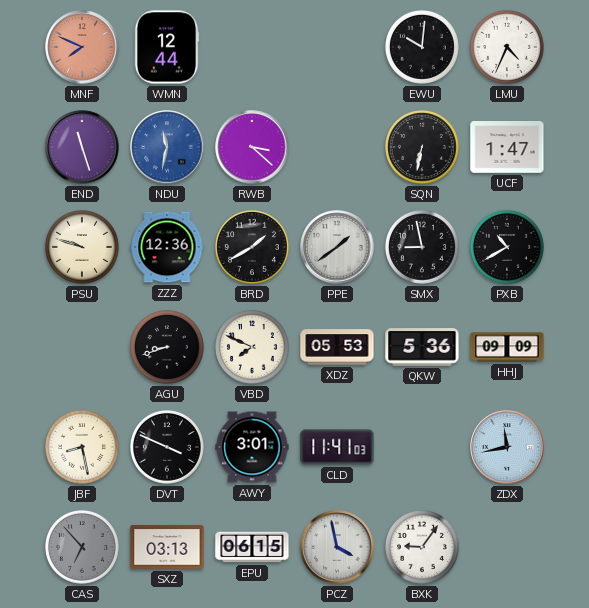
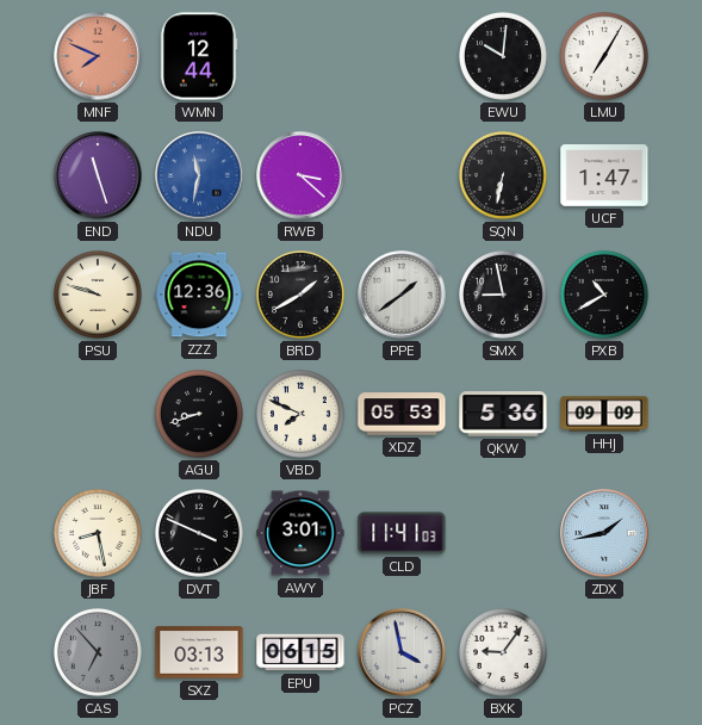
LMU: 4:34 -> 7:05 (604, 56)
ZDX: 11:43 -> 1:43 (604, 533)
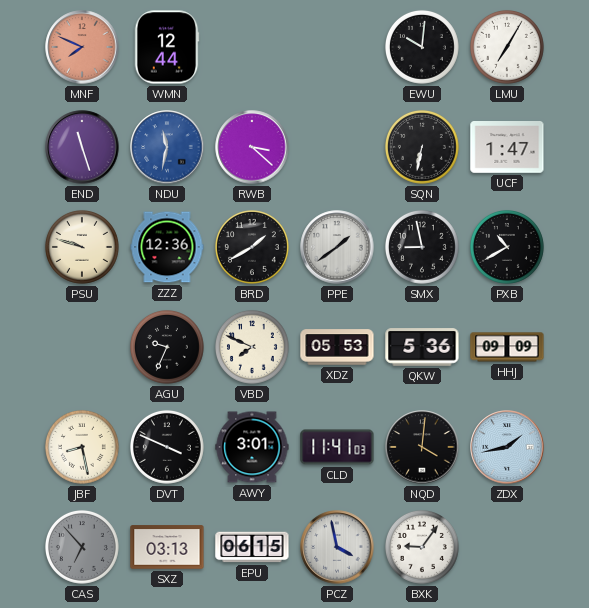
AGU: 8:42 -> 9:34 (167, 347)
NQD: none -> 4:01 (422, 447)
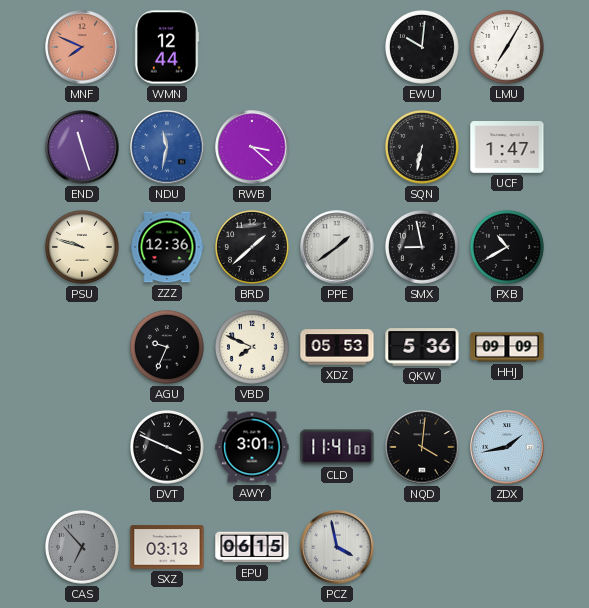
BRD: 1:40 -> 1:38 (252, 247)
JBF: 8:28 -> none (82, 447)
BXK: 9:06 -> none (422, 547)
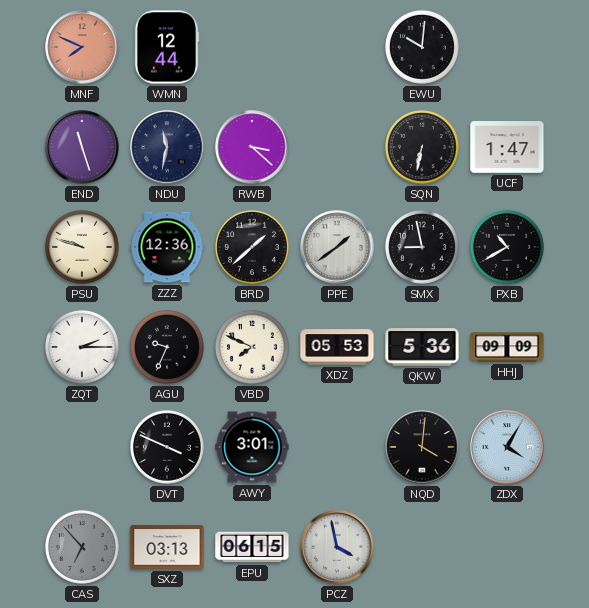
LMU: 7:05 -> none (507, 47)
NDU dial: blue -> navy (167, 147)
ZQT: none -> 2:15 (82, 347)
CLD: 11:41 -> none (337, 447)
ZDX: 1:43 -> 4:05 (507, 447)
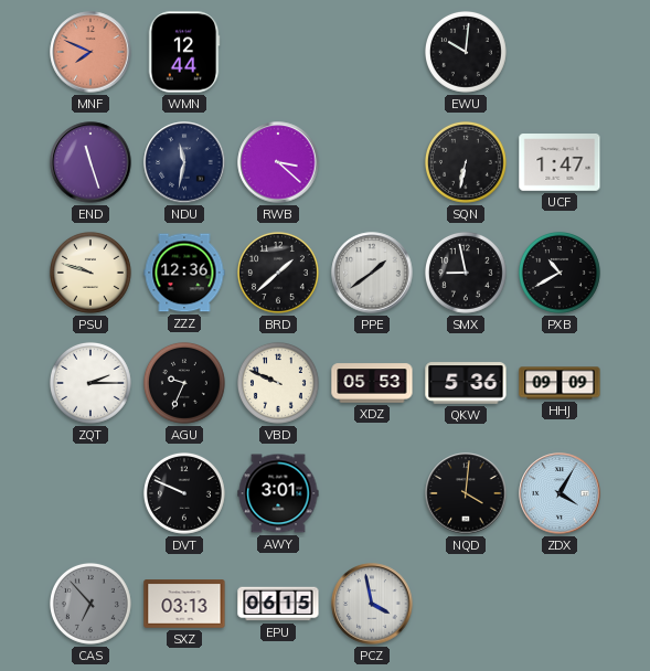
VBD: 7:49 -> 9:49 (278, 383)
DVT: 3:49 -> 9:49 (184, 493)
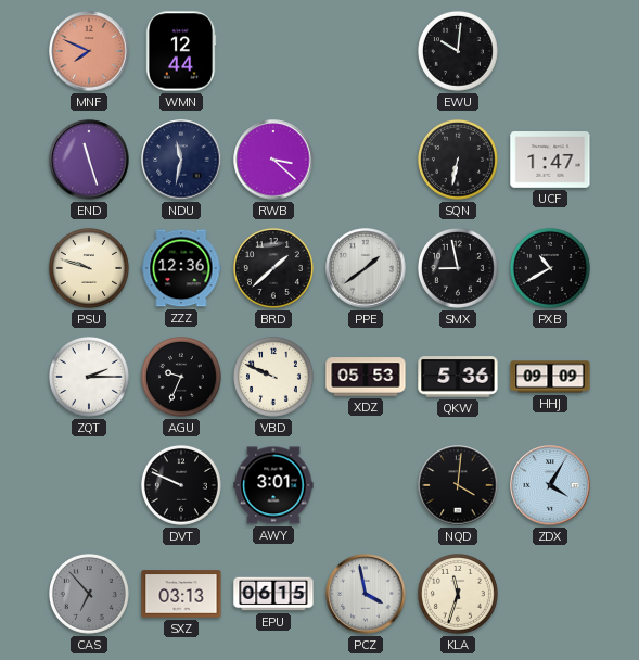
KLA: none -> 11:33 (458, 594)
